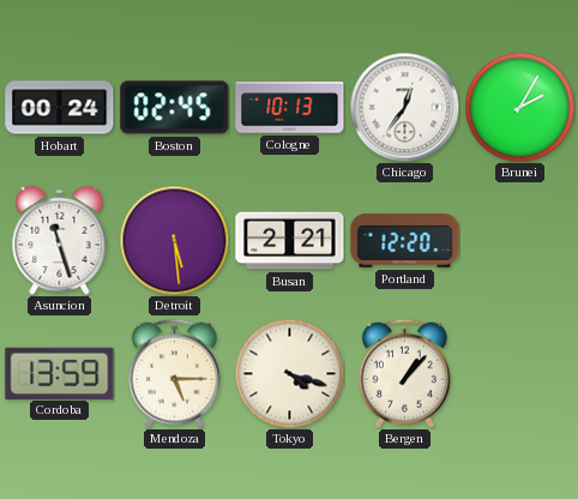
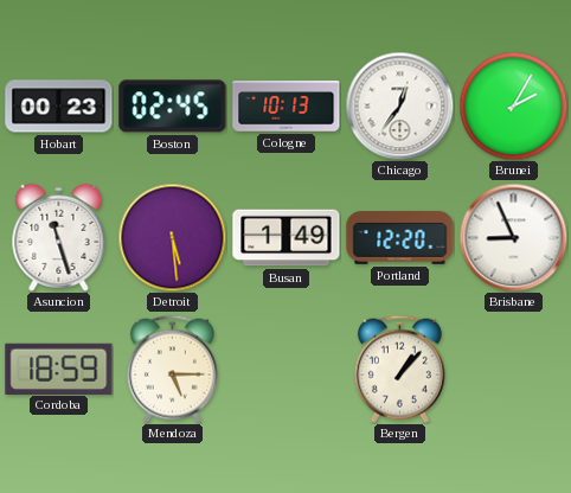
Hobart: 00:24 -> 00:23 (59, 107)
Busan: 2:21 -> 1:49 (287, 238)
Brisbane: none -> 8:56 (513, 237)
Cordoba: 13:59 -> 18:59 (59, 369)
Tokyo: 4:18 -> none (289, 373)
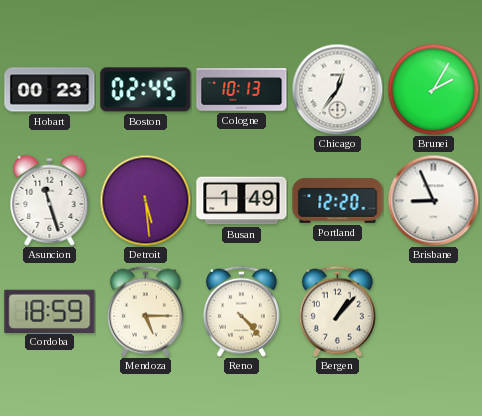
Reno: none -> 4:23 (241, 311)
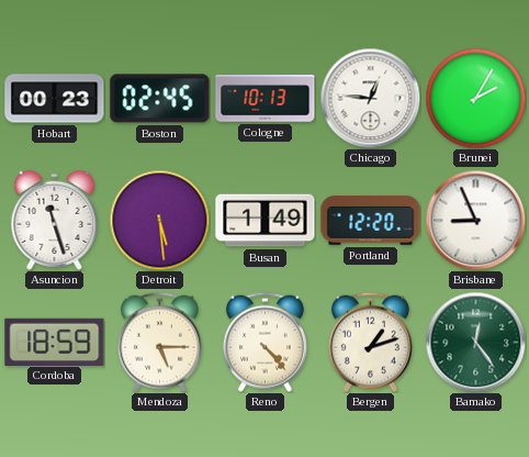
Chicago: 12:36 -> 12:46 (370, 98)
Bergen: 1:07 -> 1:12 (370, 342)
Bamako: none -> 12:24 (475, 342)
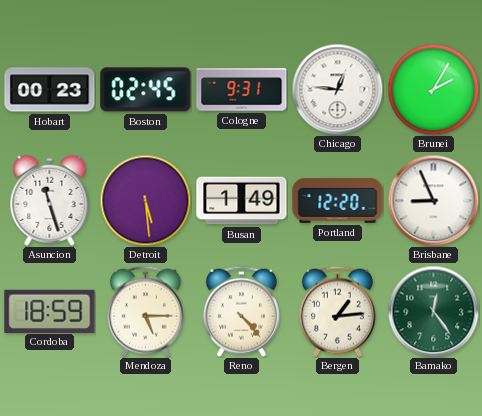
Cologne: 10:13 -> 9:31 (242, 90)
Bergen: 1:12 -> 1:14 (337, 311)
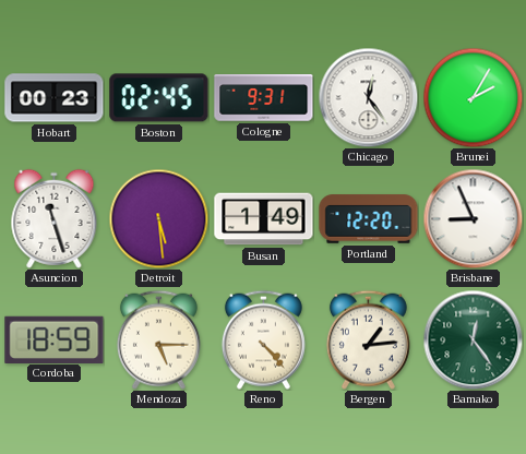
Chicago: 12:46 -> 12:24 (368, 97)
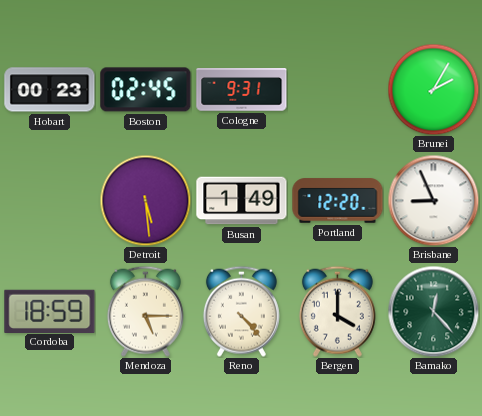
Chicago: 12:24 -> none (368, 97)
Asuncion: 11:27 -> none (55, 218)
Bergen: 1:14 -> 4:00 (337, 311)
Bamako: 12:24 -> 12:23 (433, 311)
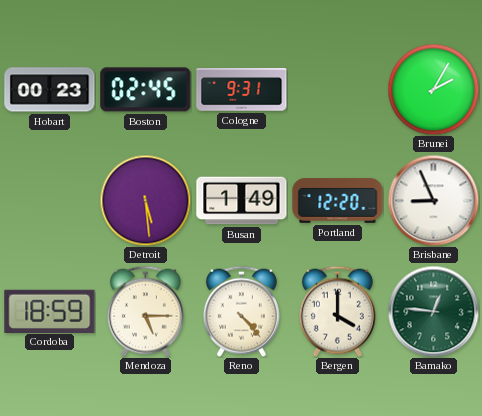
Bamako: 12:23 -> 12:46 (433, 311)
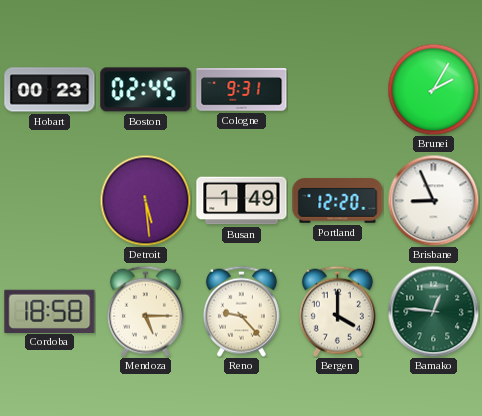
Cordoba: 18:59 -> 18:58 (50, 311)
Reno: 4:23 -> 9:23 (241, 311)
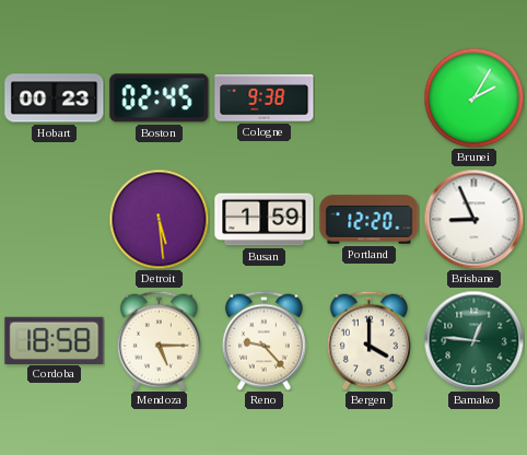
Cologne: 9:31 -> 9:38 (265, 98)
Busan: 1:49 -> 1:59 (265, 220)
